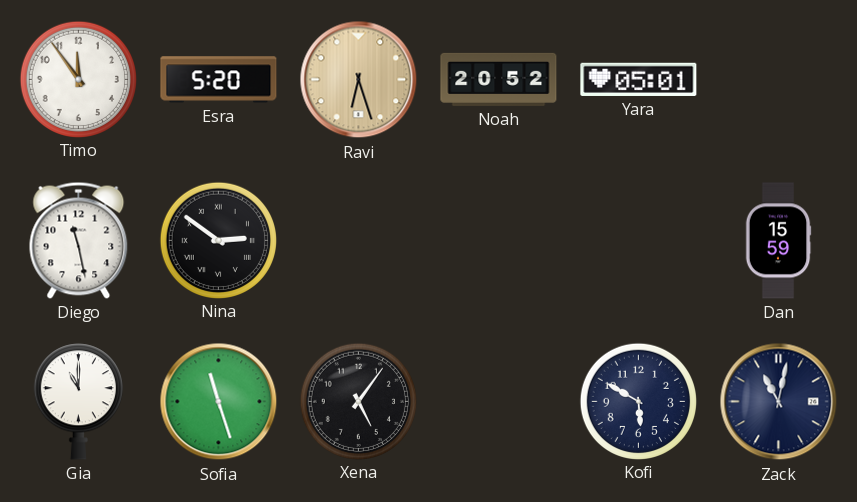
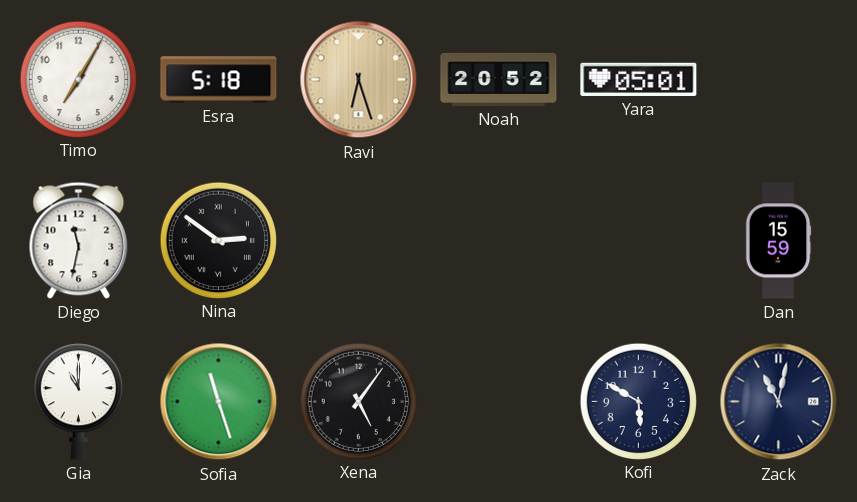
Timo: 11:54 -> 7:05 (78, 79)
Esra: 5:20 -> 5:18 (219, 80)
Diego: 11:28 -> 11:32 (79, 240)
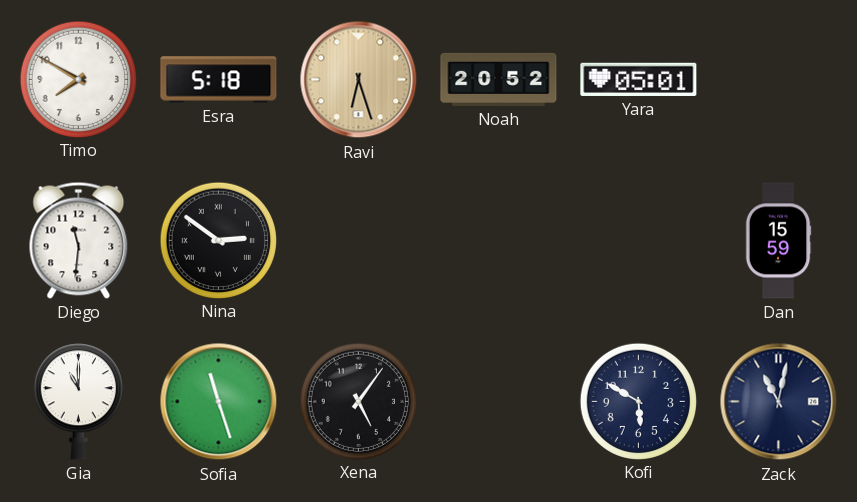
Timo: 7:05 -> 7:50 (78, 79)
Diego: 11:32 -> 11:31 (79, 240)
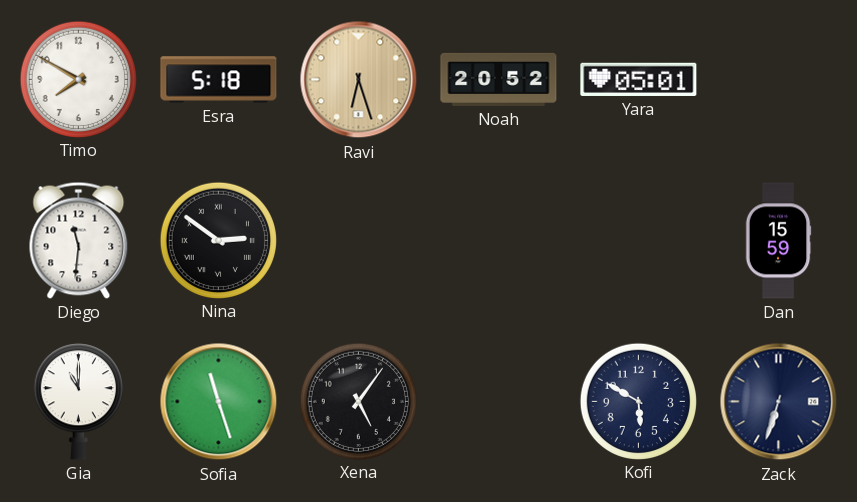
Zack: 11:02 -> 6:33 (779, 402)
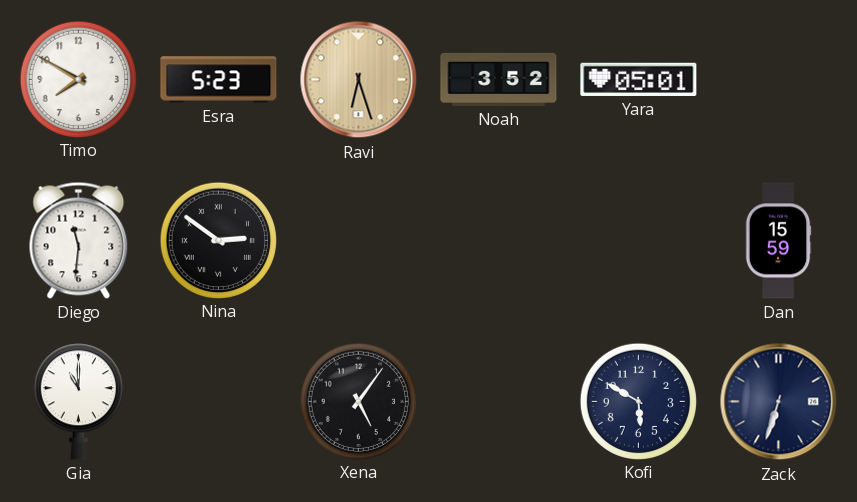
Esra: 5:18 -> 5:23 (219, 80)
Noah: 20:52 -> 3:52 (499, 79)
Sofia: 11:27 -> none (219, 402)
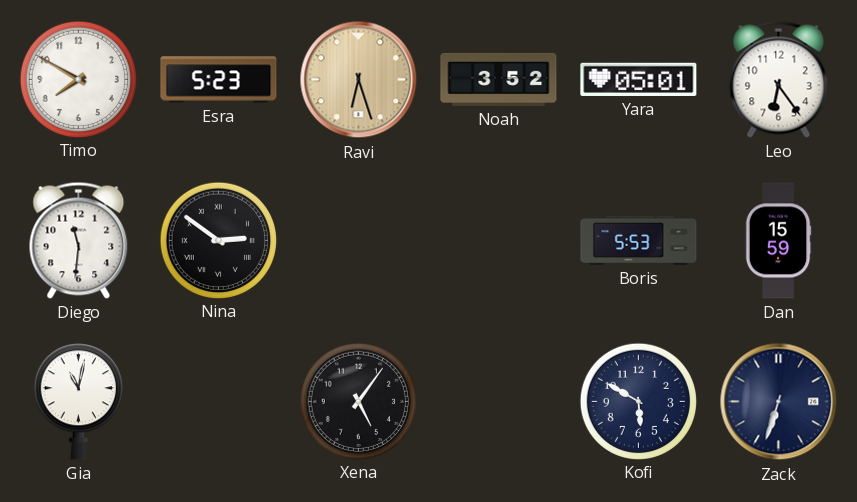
Leo: none -> 6:24 (779, 79)
Boris: none -> 5:53 (639, 240)
Gia: 11:00 -> 11:02 (78, 402)
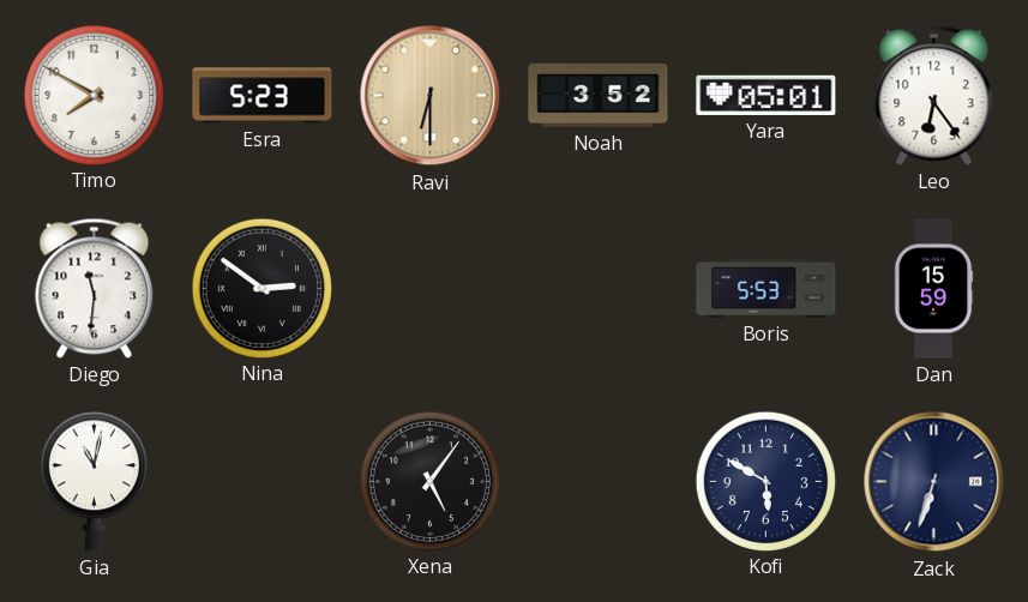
Ravi: 6:27 -> 6:30 (431, 96)
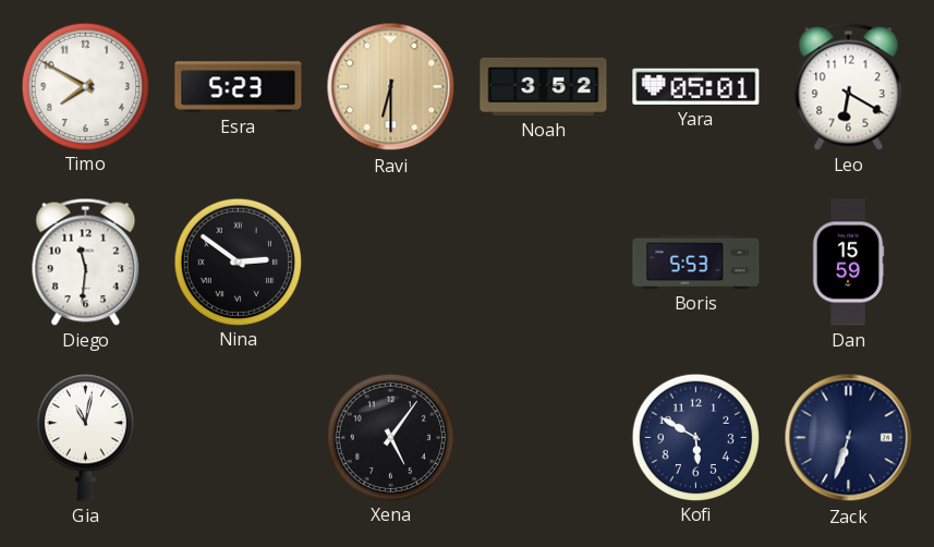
Leo: 6:24 -> 6:20 (849, 86)
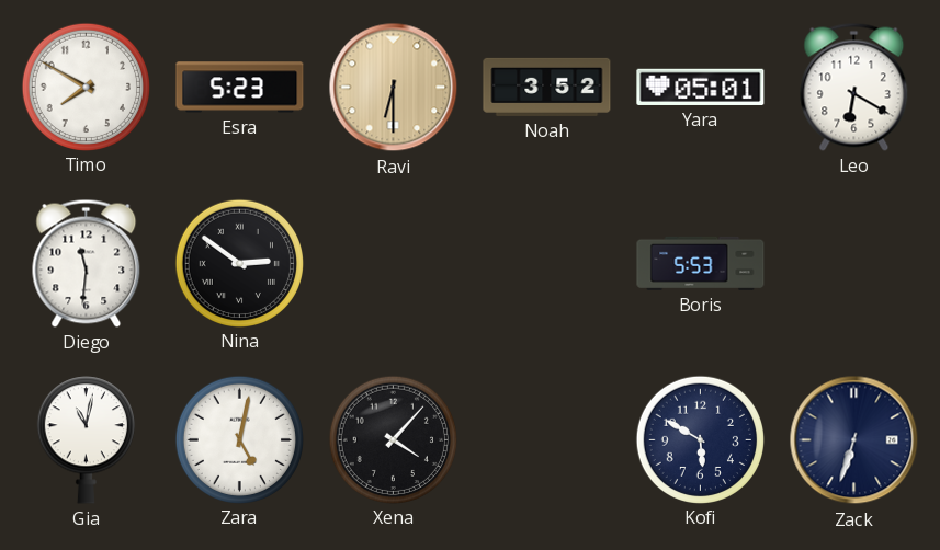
Dan: 15:59 -> none (848, 263)
Zara: none -> 5:02 (239, 439)
Xena: 5:06 -> 4:07 (393, 439)
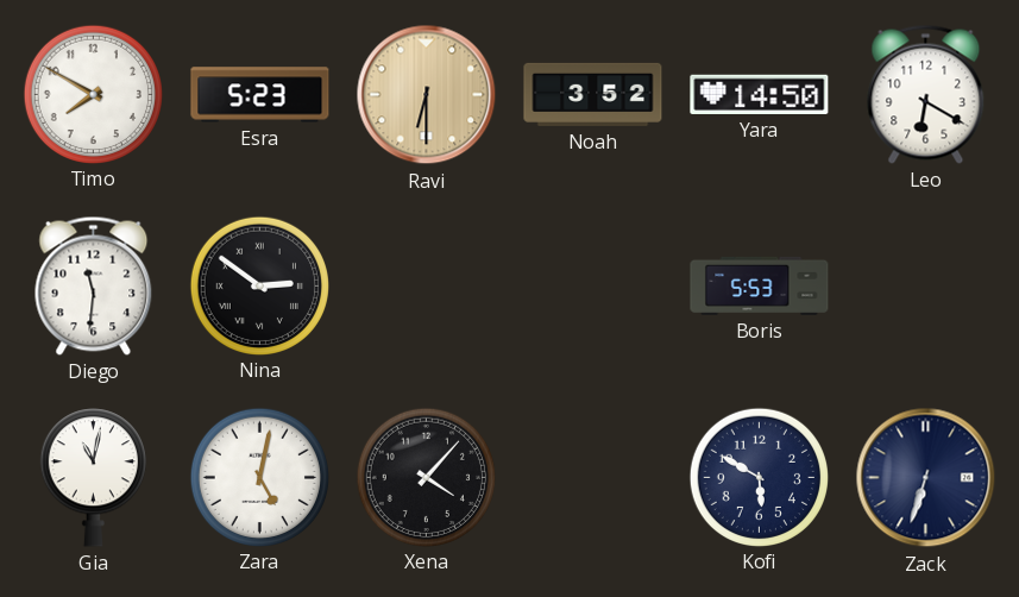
Yara: 05:01 -> 14:50 (760, 94)
